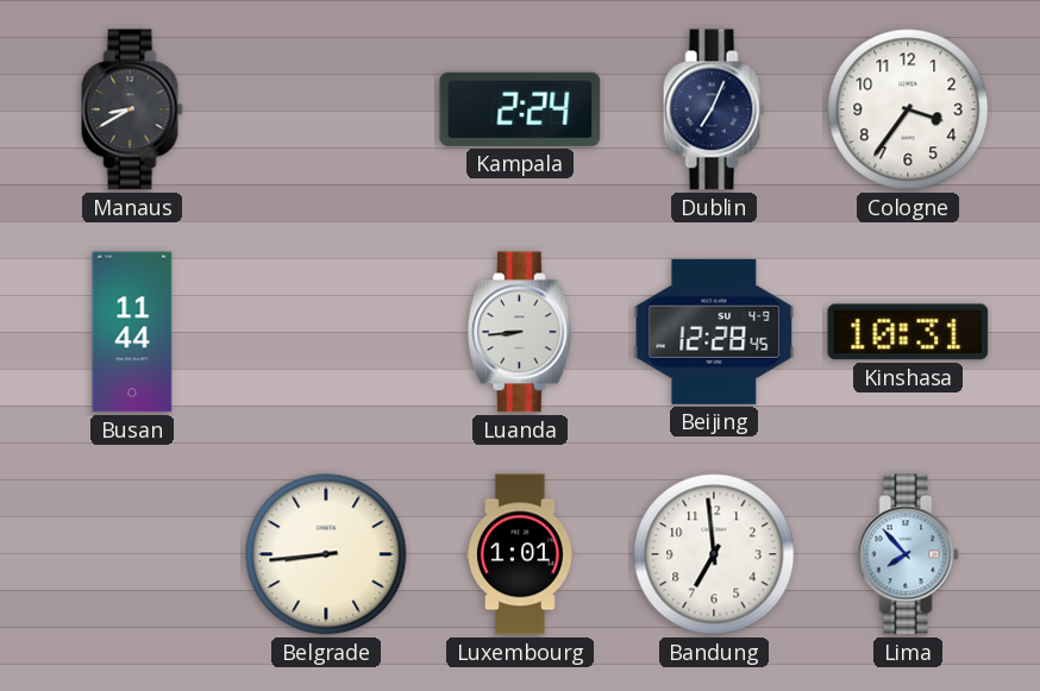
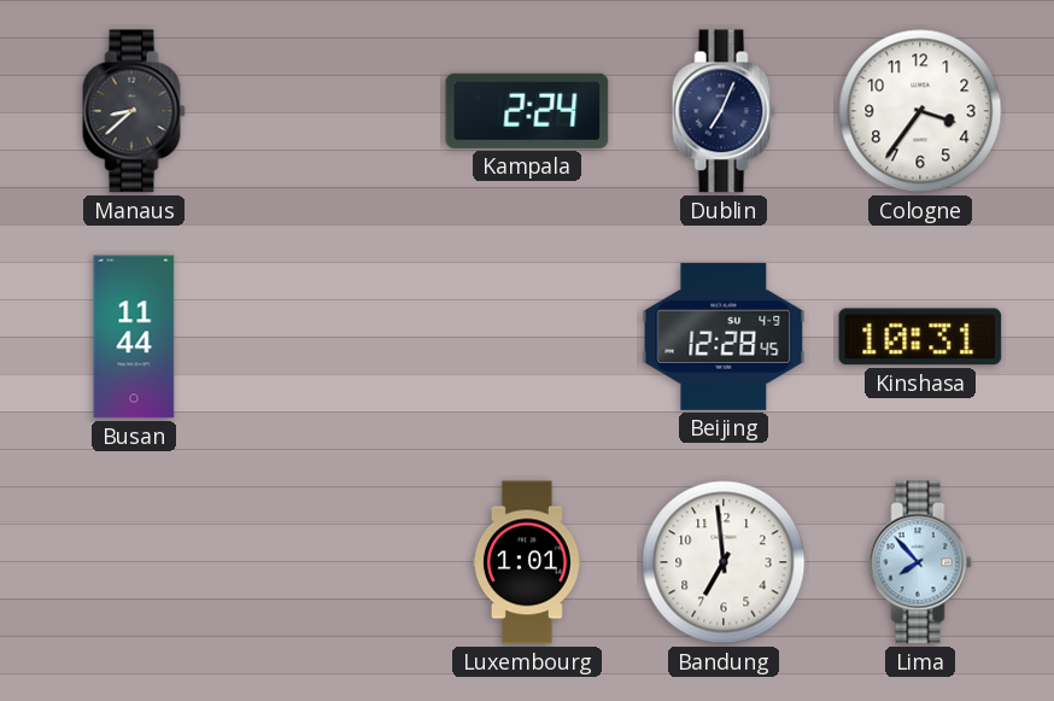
Manaus: 8:40 -> 8:38 (134, 111)
Luanda: 8:44 -> none (520, 332)
Belgrade: 8:44 -> none (326, 554)
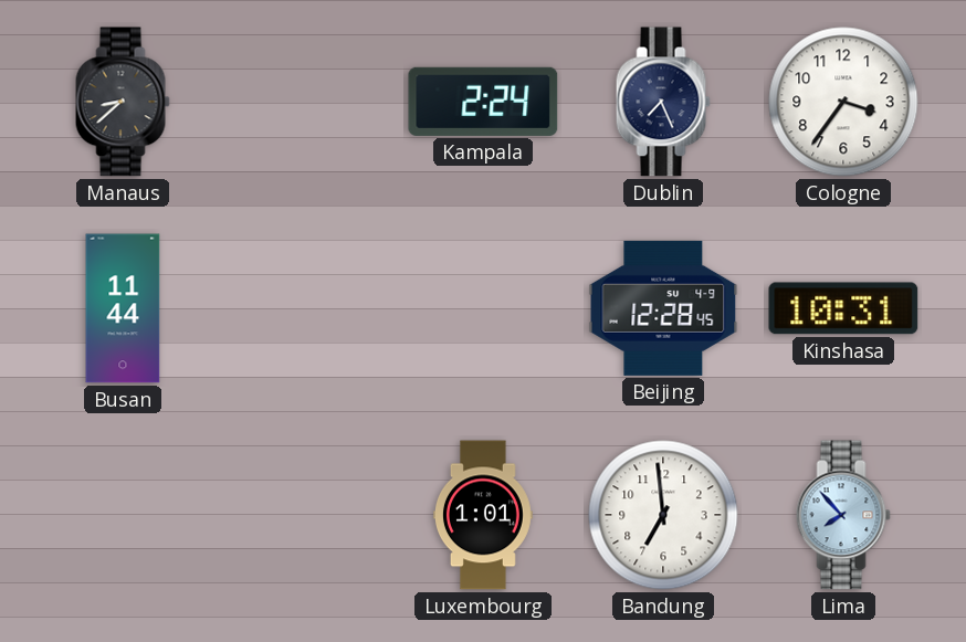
Dublin: 7:04 -> 7:26 (663, 102)
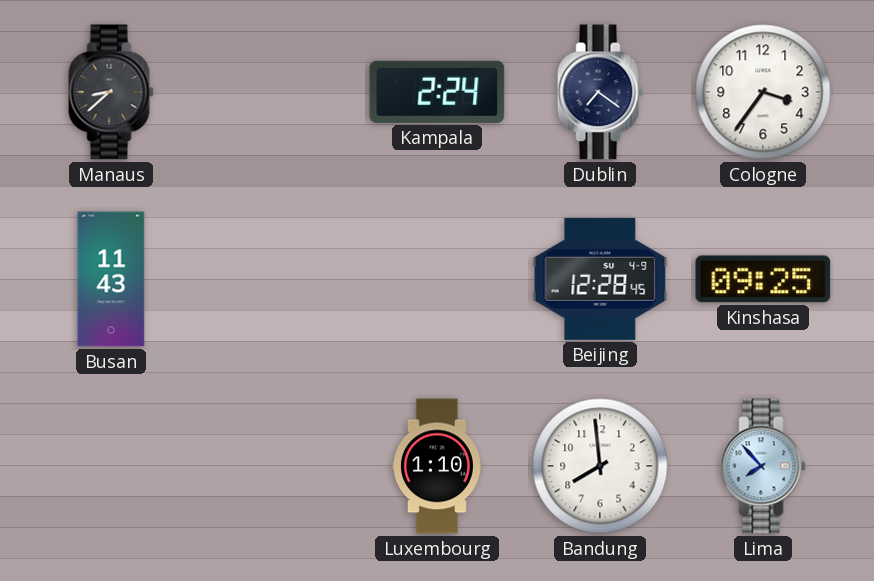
Dublin: 7:26 -> 7:21 (600, 92)
Busan: 11:44 -> 11:43 (111, 279)
Kinshasa: 10:31 -> 09:25 (763, 279)
Luxembourg: 1:01 -> 1:10 (437, 466)
Bandung: 6:59 -> 7:59 (600, 466)
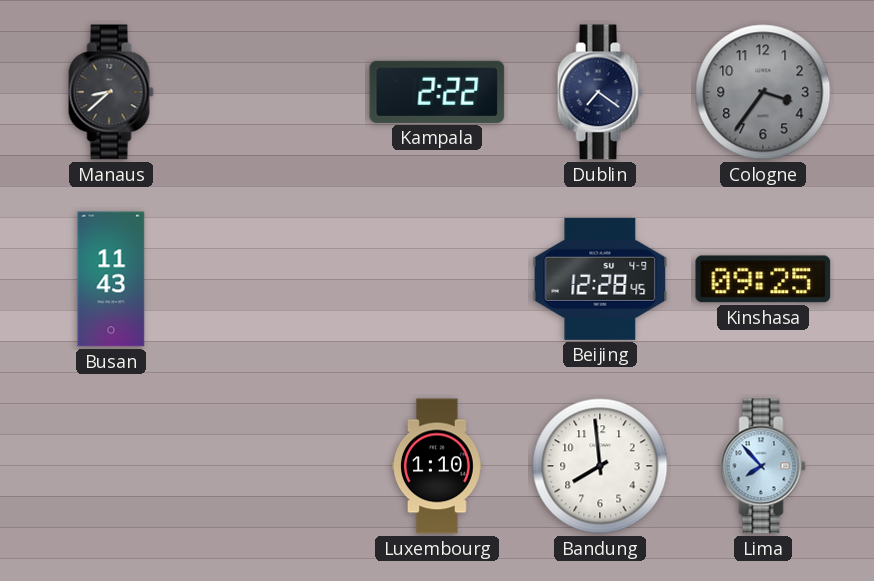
Kampala: 2:24 -> 2:22 (437, 92)
Cologne dial: white -> grey (763, 92)
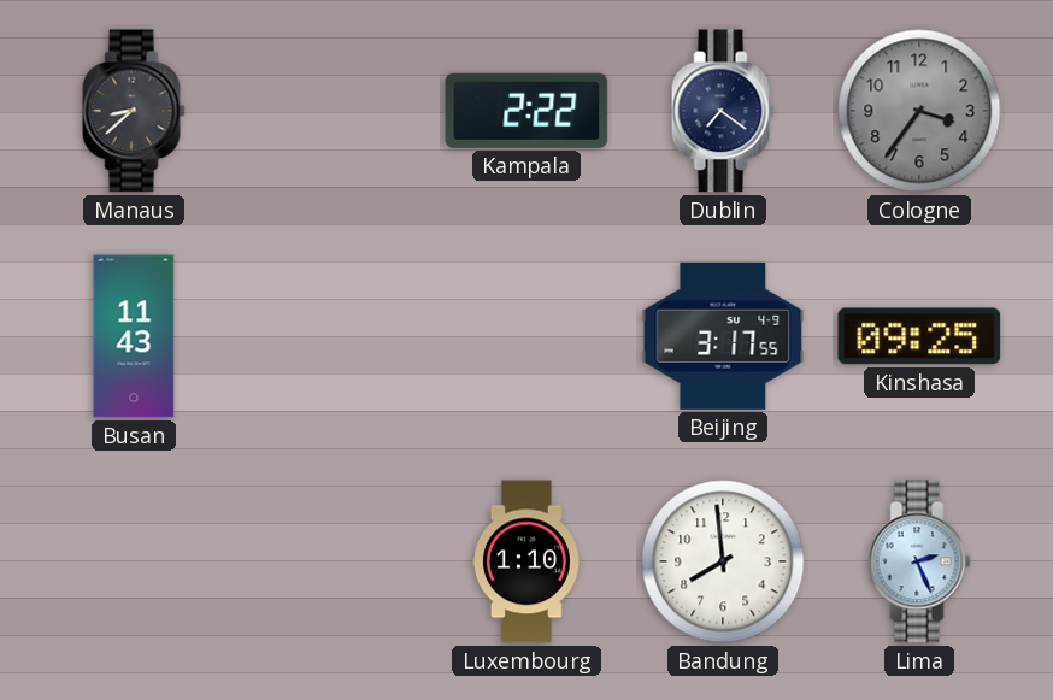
Beijing: 12:28 -> 3:17 (723, 336)
Lima: 7:53 -> 2:26 (919, 561)
